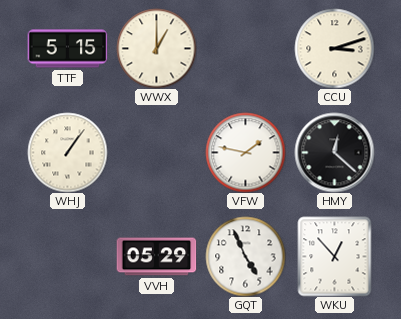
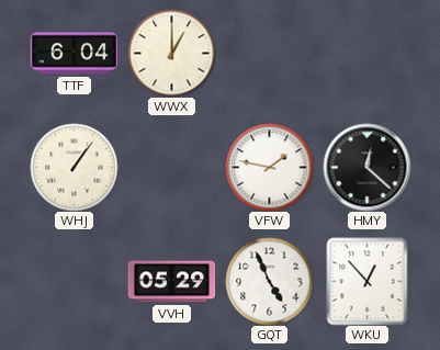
TTF: 5:15 -> 6:04 (74, 54)
CCU: 3:12 -> none (334, 48)
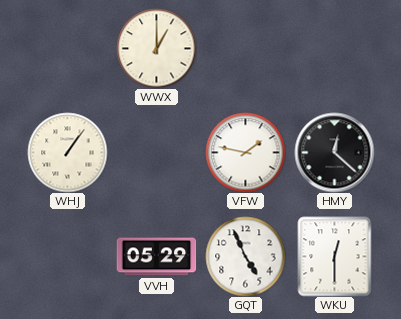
TTF: 6:04 -> none (74, 54)
WKU: 12:53 -> 12:30 (335, 256)
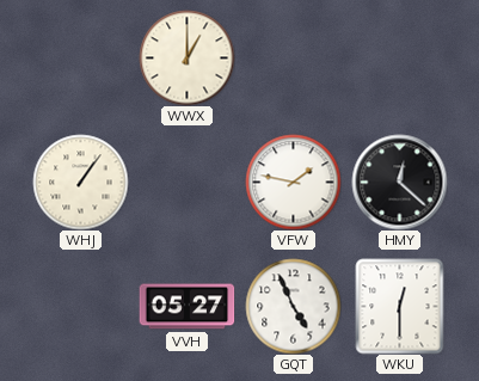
VVH: 05:29 -> 05:27 (186, 307)
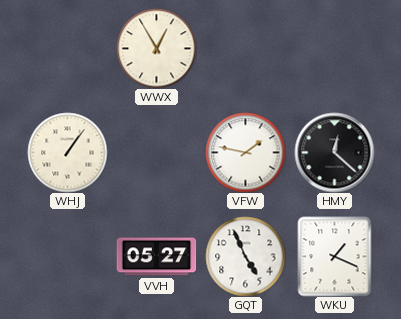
WWX: 1:00 -> 12:55 (156, 48)
WKU: 12:30 -> 1:19 (335, 256)
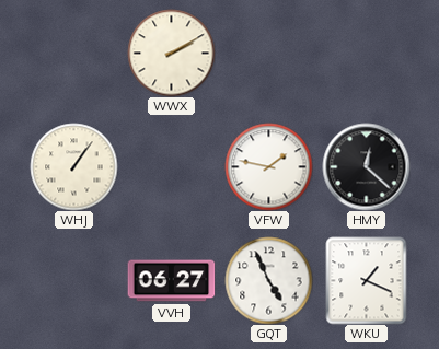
WWX: 12:55 -> 2:10 (171, 53)
VVH: 05:27 -> 06:27 (171, 281)
